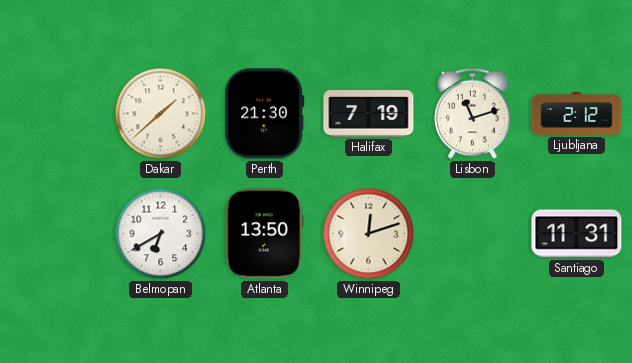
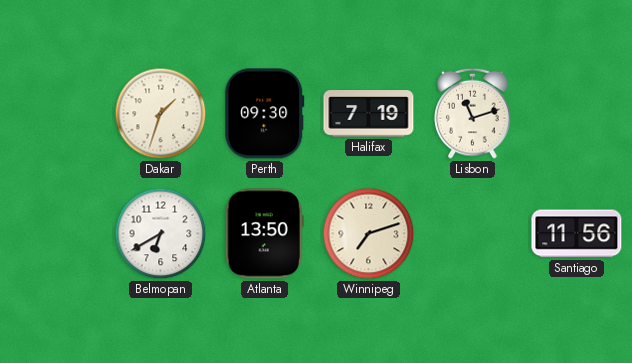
Dakar: 1:38 -> 1:33 (161, 114)
Perth: 21:30 -> 09:30 (265, 114)
Ljubljana: 2:12 -> none (577, 114)
Winnipeg: 12:12 -> 7:12 (369, 234)
Santiago: 11:31 -> 11:56 (577, 234)
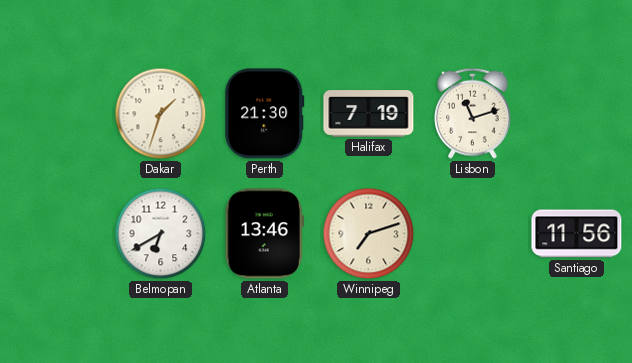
Perth: 09:30 -> 21:30 (265, 114)
Atlanta: 13:50 -> 13:46 (264, 234)
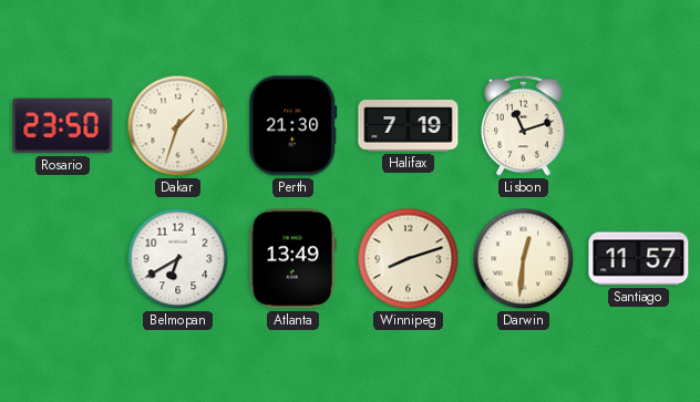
Rosario: none -> 23:50 (63, 126)
Atlanta: 13:46 -> 13:49 (292, 259)
Winnipeg: 7:12 -> 8:12 (409, 259)
Darwin: none -> 12:31 (524, 259)
Santiago: 11:56 -> 11:57 (639, 259)
